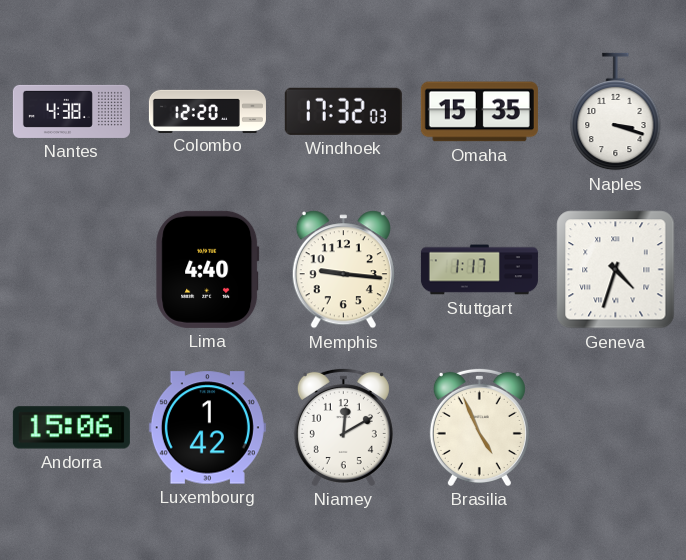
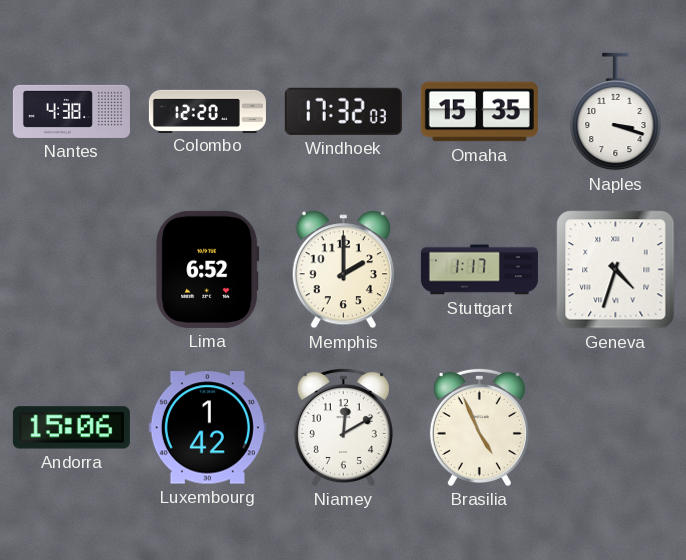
Lima: 4:40 -> 6:52 (208, 269)
Memphis: 9:16 -> 2:00 (343, 270)
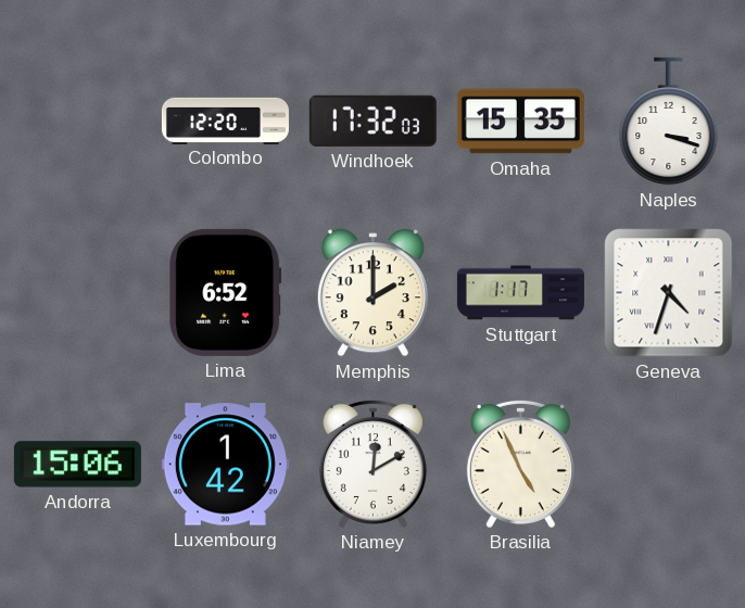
Nantes: 4:38 -> none (71, 111)
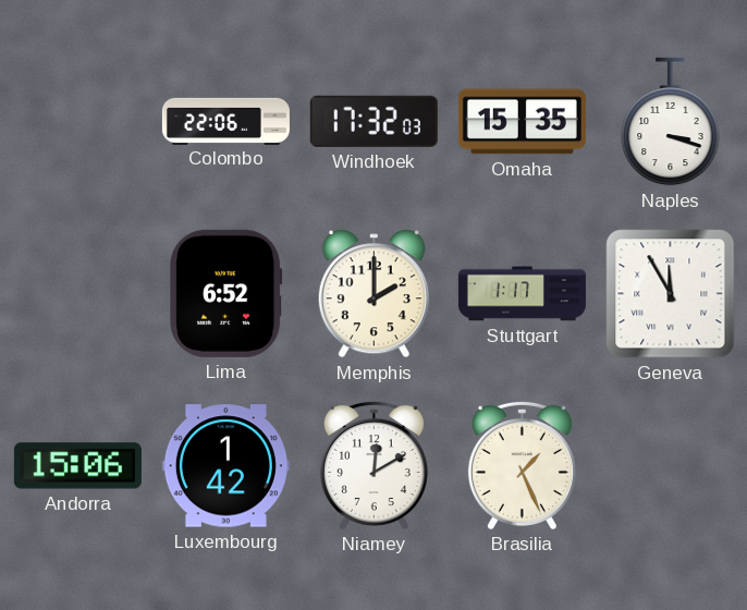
Colombo: 12:20 -> 22:06 (225, 121)
Geneva: 4:33 -> 11:55 (671, 294)
Brasilia: 4:56 -> 1:26 (522, 465)
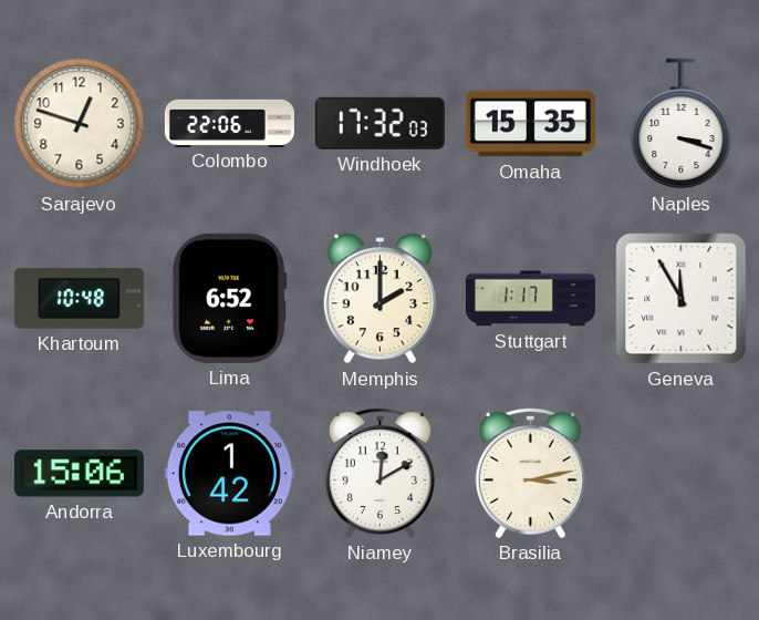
Sarajevo: none -> 12:48 (80, 124)
Khartoum: none -> 10:48 (79, 298)
Brasilia: 1:26 -> 3:13 (530, 473)
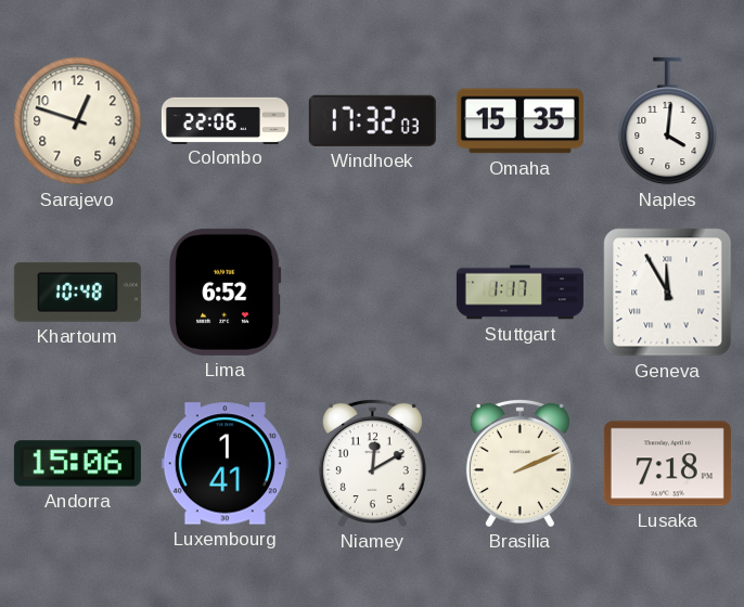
Naples: 3:18 -> 4:01 (668, 121)
Memphis: 2:00 -> none (379, 299)
Luxembourg: 1:42 -> 1:41 (225, 464)
Brasilia: 3:13 -> 2:11 (519, 463)
Lusaka: none -> 7:18 (667, 464)
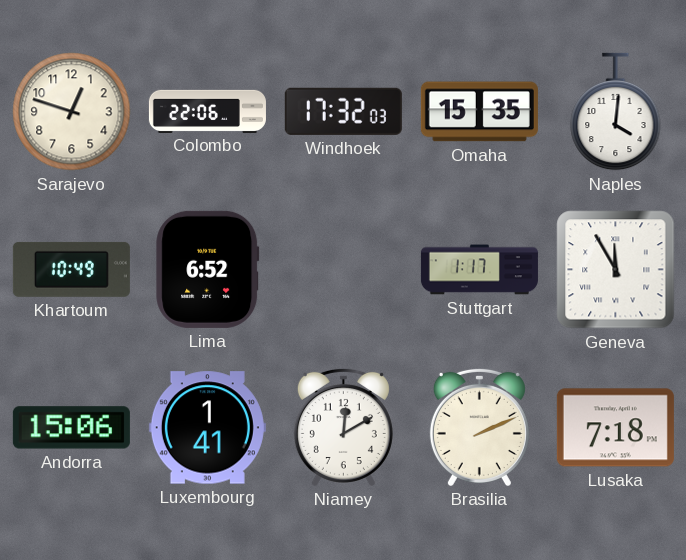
Khartoum: 10:48 -> 10:49 (71, 269)
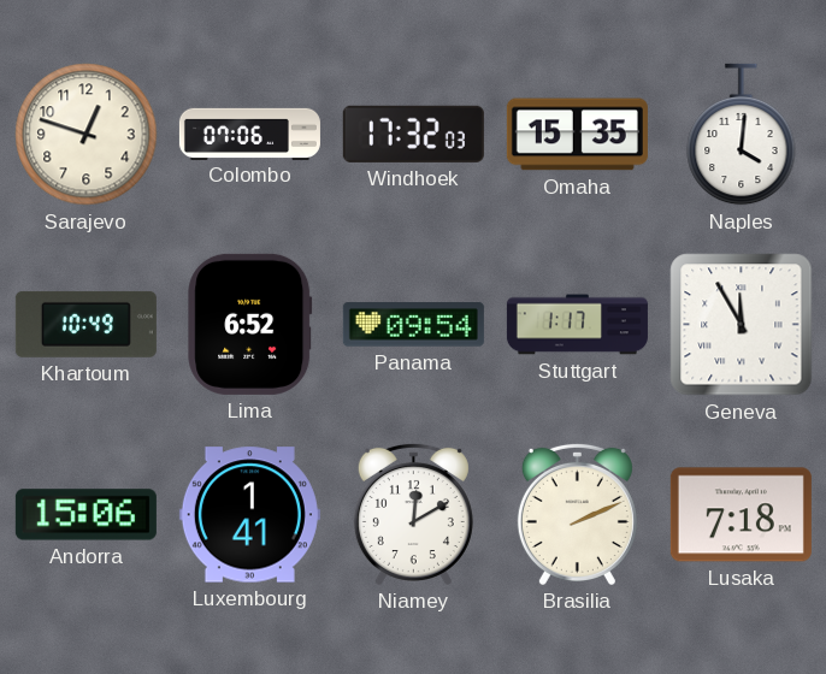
Colombo: 22:06 -> 07:06 (249, 134)
Panama: none -> 09:54 (413, 325)
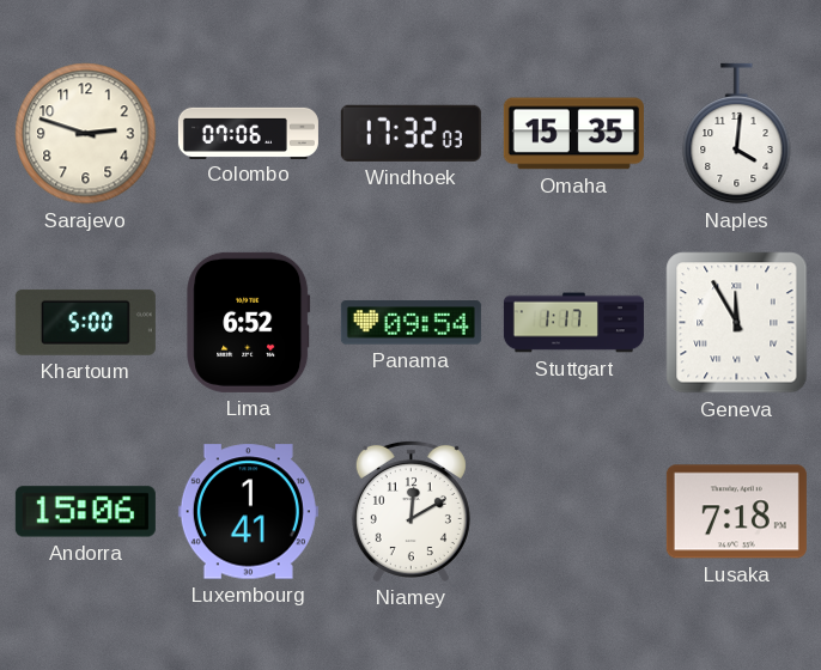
Sarajevo: 12:48 -> 2:48 (86, 134)
Khartoum: 10:49 -> 5:00 (85, 322)
Brasilia: 2:11 -> none (577, 514)
